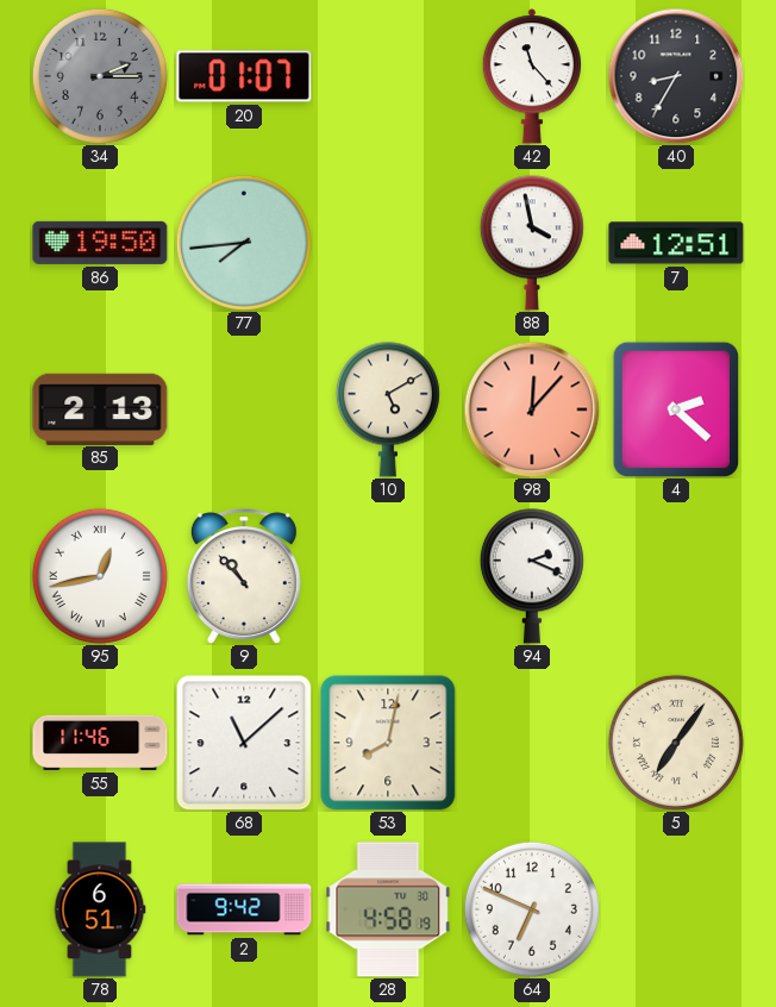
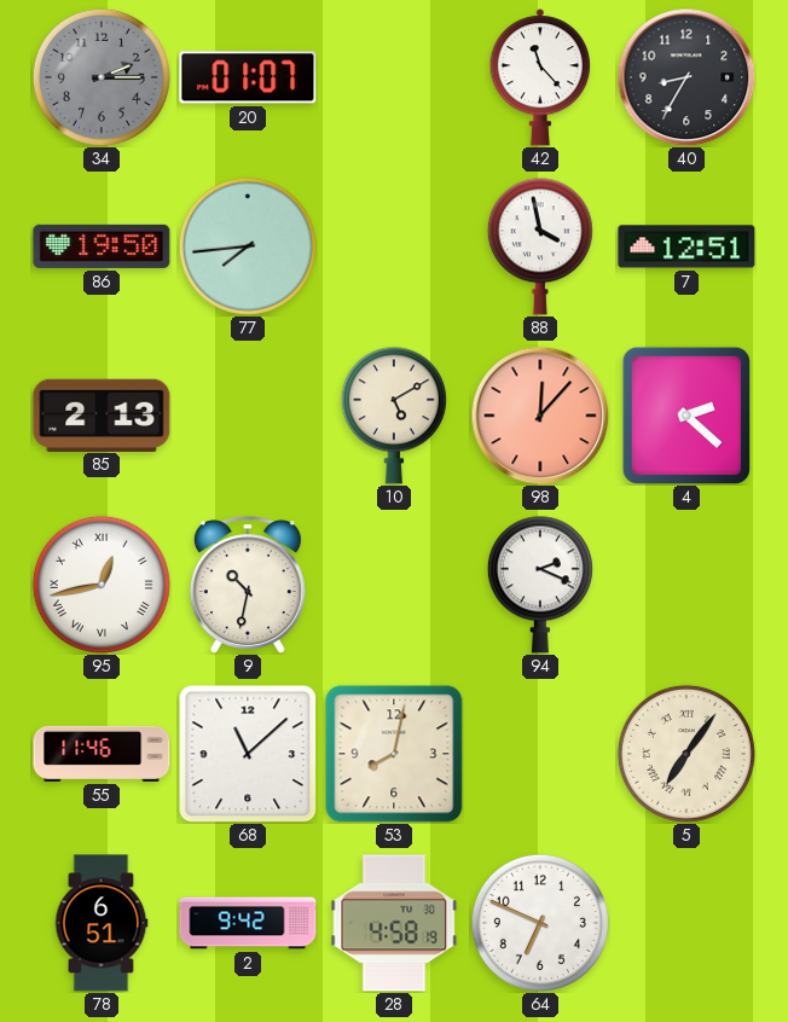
9: 10:53 -> 10:32 (248, 585)
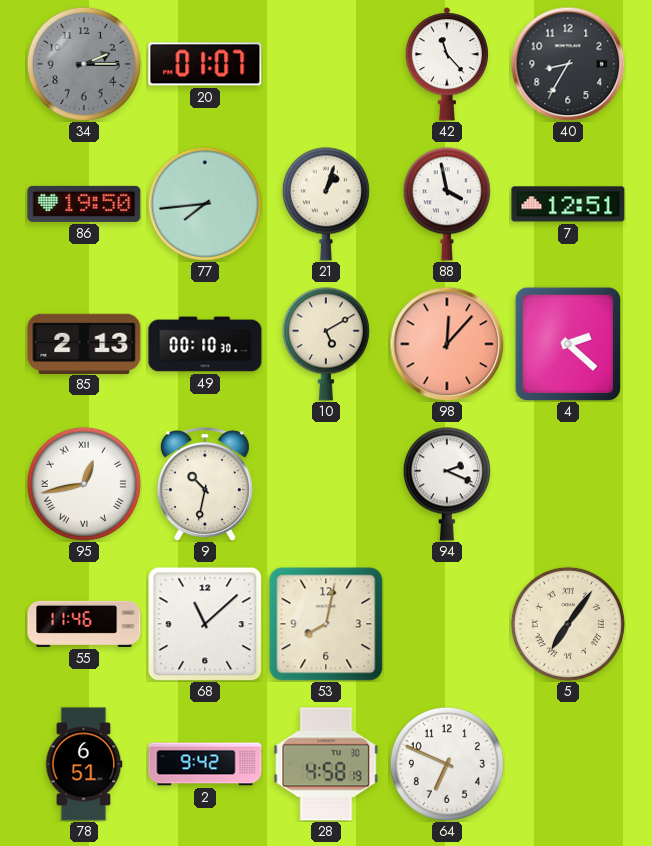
21: none -> 1:03 (326, 204)
49: none -> 00:10 (205, 344)
